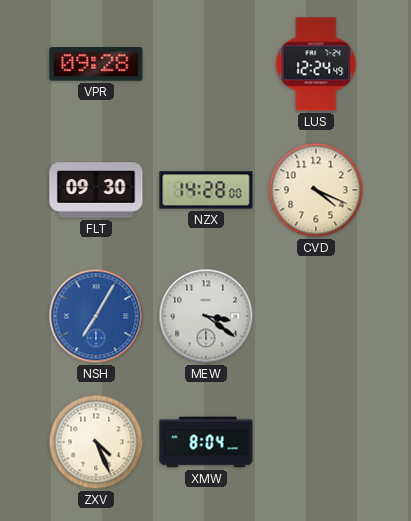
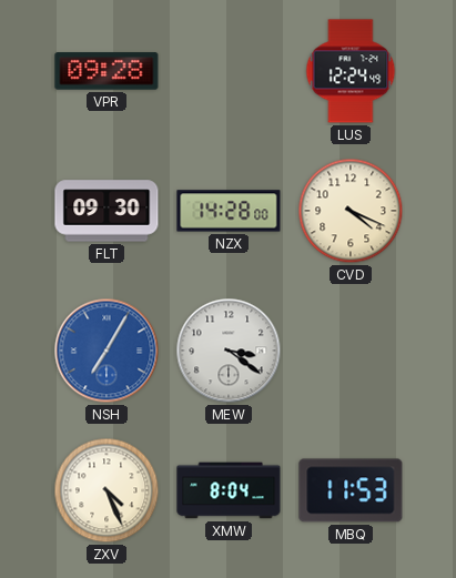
MBQ: none -> 11:53 (351, 490)
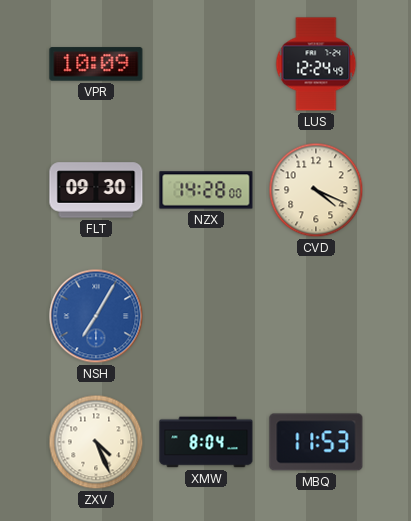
VPR: 09:28 -> 10:09 (96, 64)
MEW: 3:21 -> none (229, 351)
